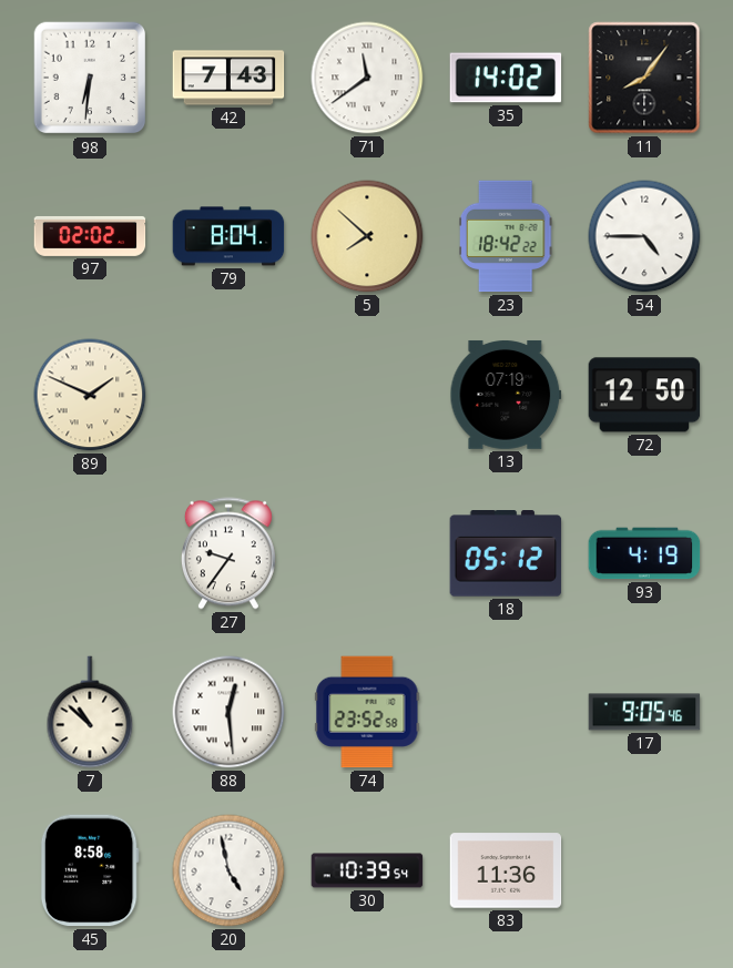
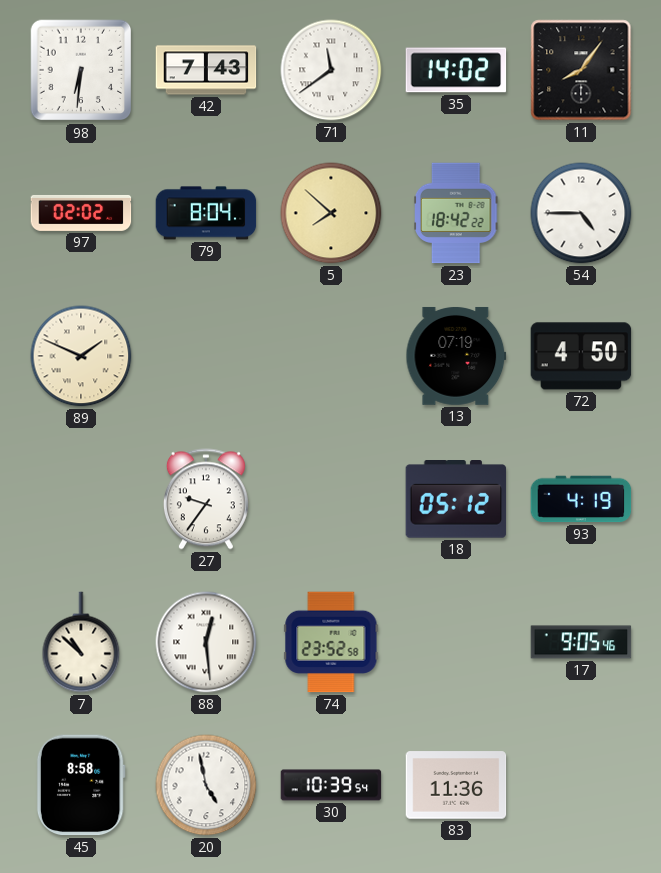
72: 12:50 -> 4:50 (581, 356)
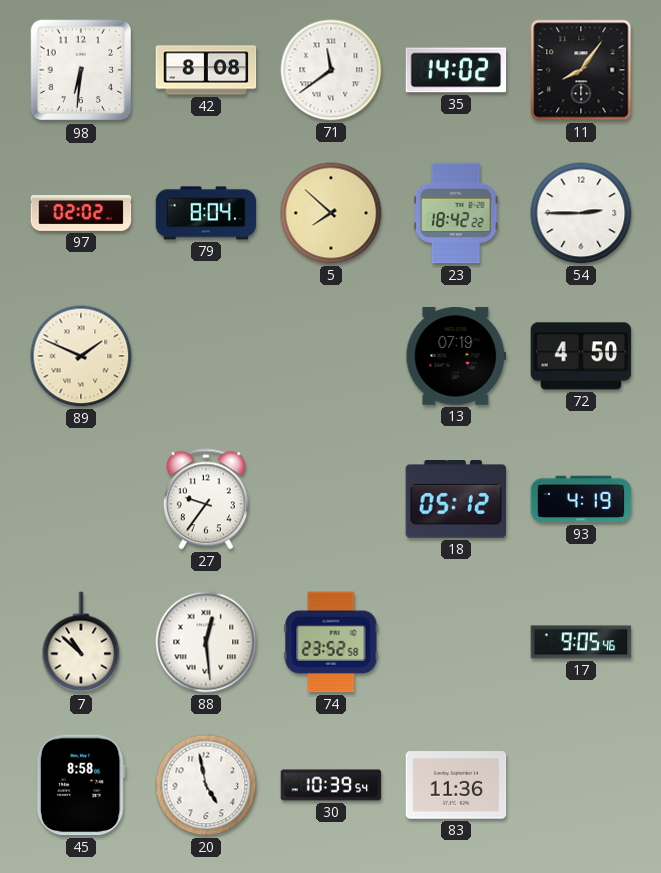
42: 7:43 -> 8:08 (206, 70)
54: 4:45 -> 2:45 (581, 213)
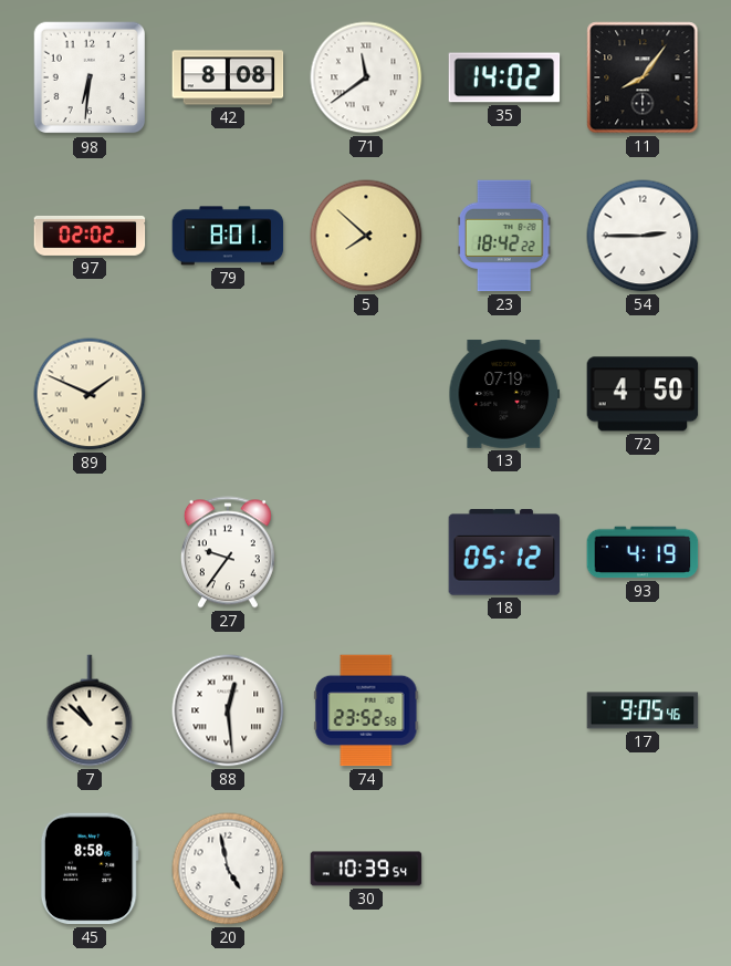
79: 8:04 -> 8:01 (228, 236)
83: 11:36 -> none (456, 785)
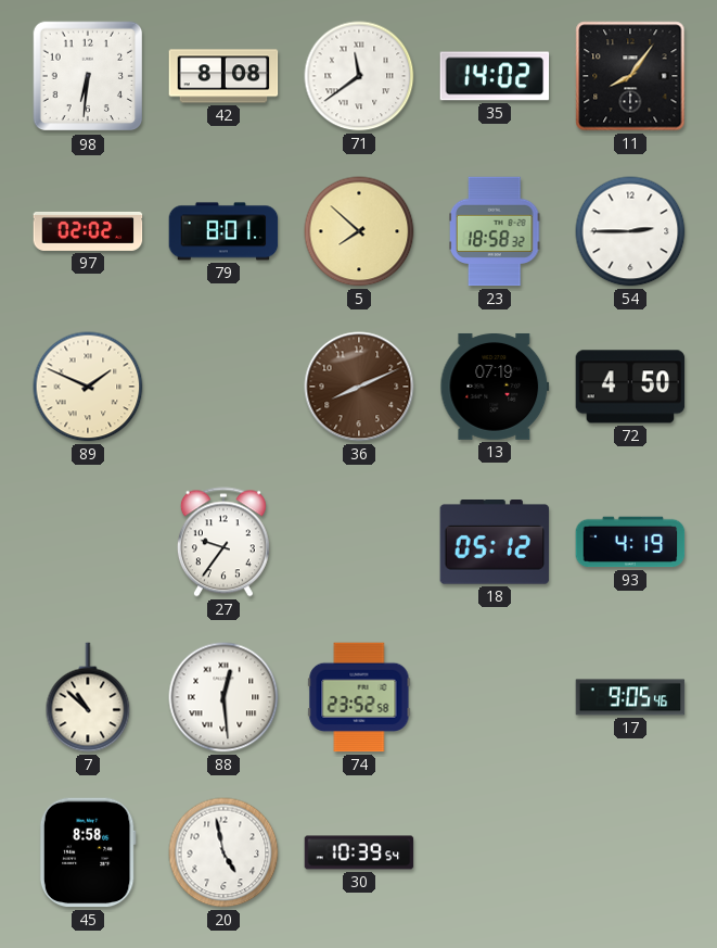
23: 18:42 -> 18:58 (496, 231)
36: none -> 8:11 (359, 387)
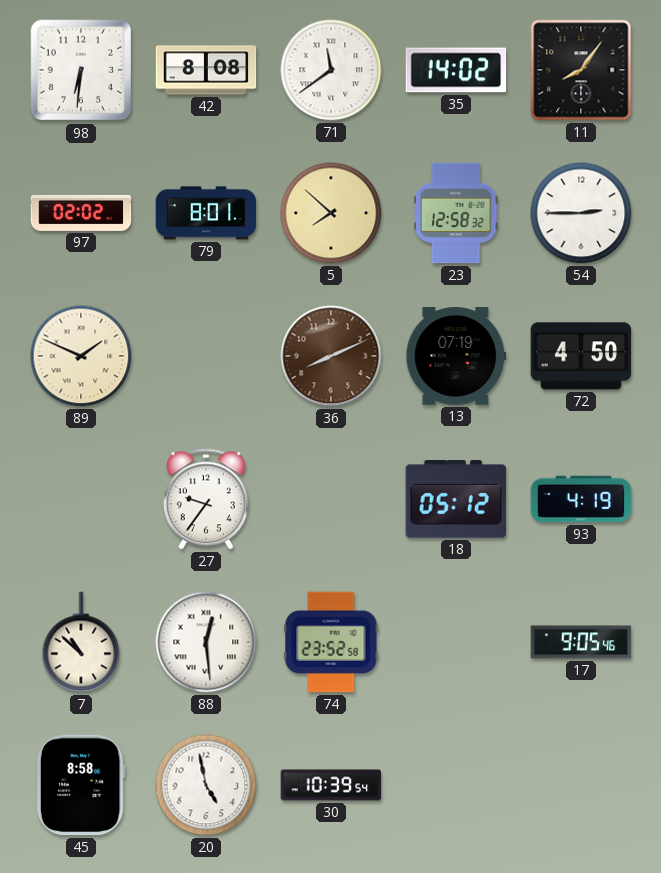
23: 18:58 -> 12:58 (457, 213)
